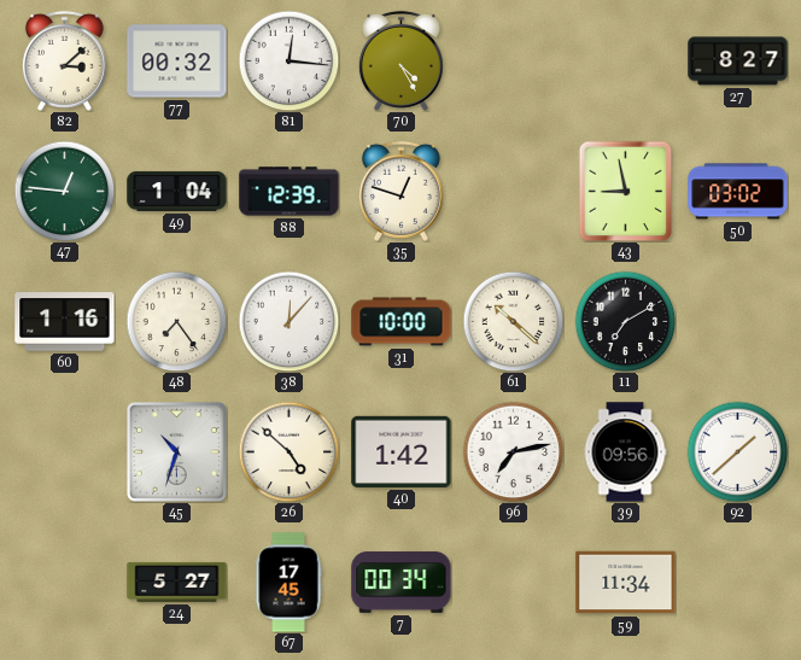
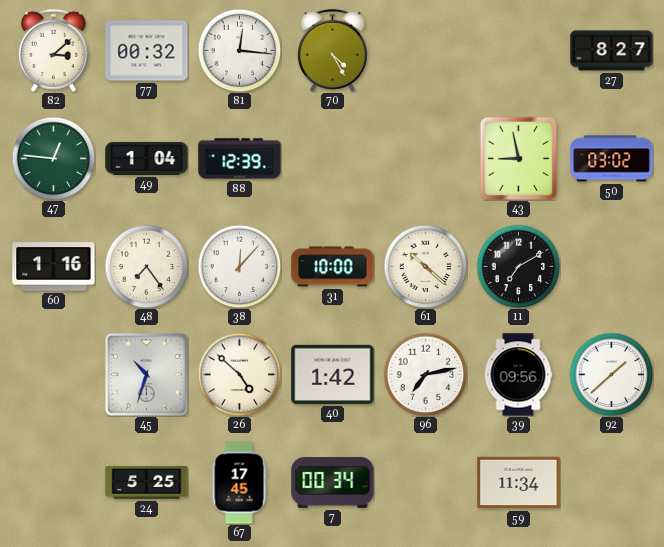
35: 12:48 -> none (400, 191)
24: 5:27 -> 5:25 (147, 482)
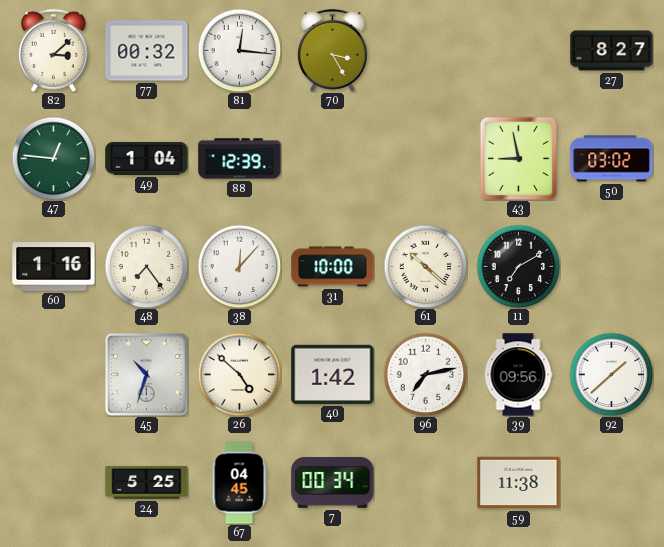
70: 4:25 -> 3:25 (332, 50)
67: 17:45 -> 04:45 (239, 483)
59: 11:34 -> 11:38 (519, 483)
